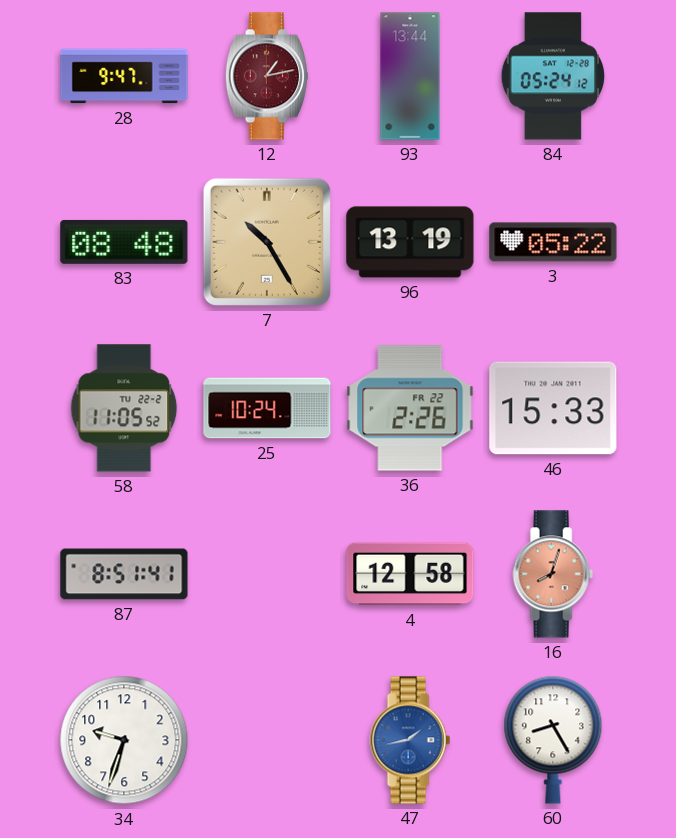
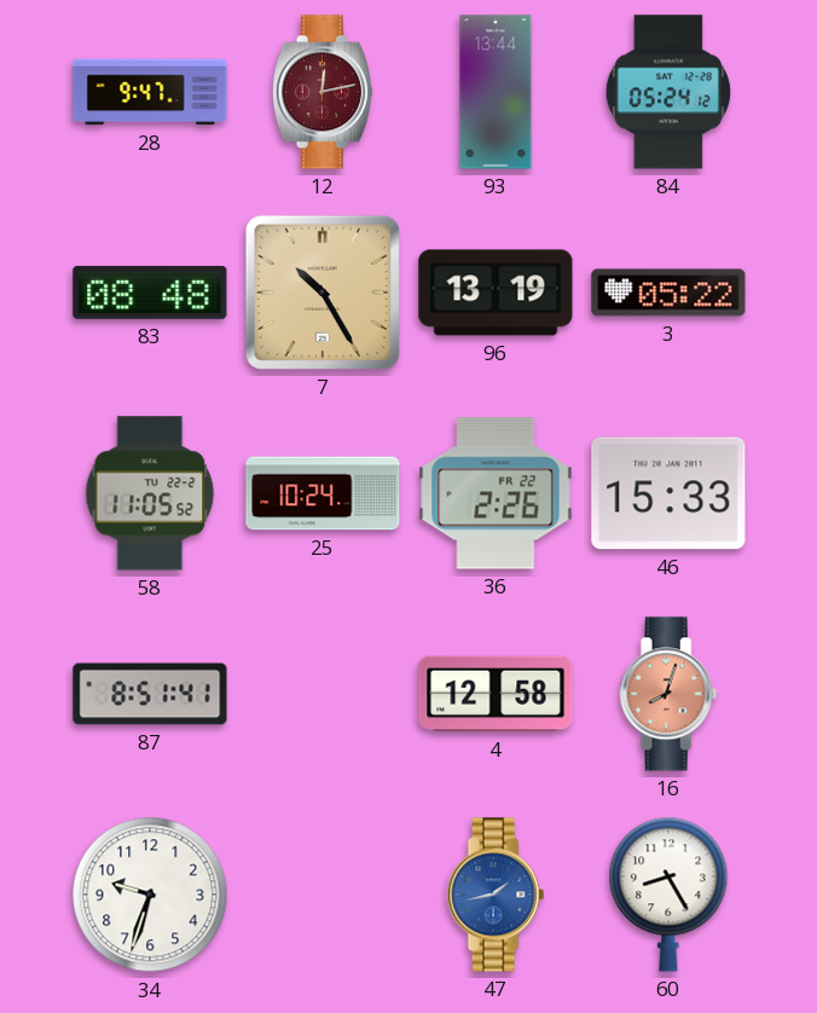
12: 1:13 -> 12:13 (323, 92)
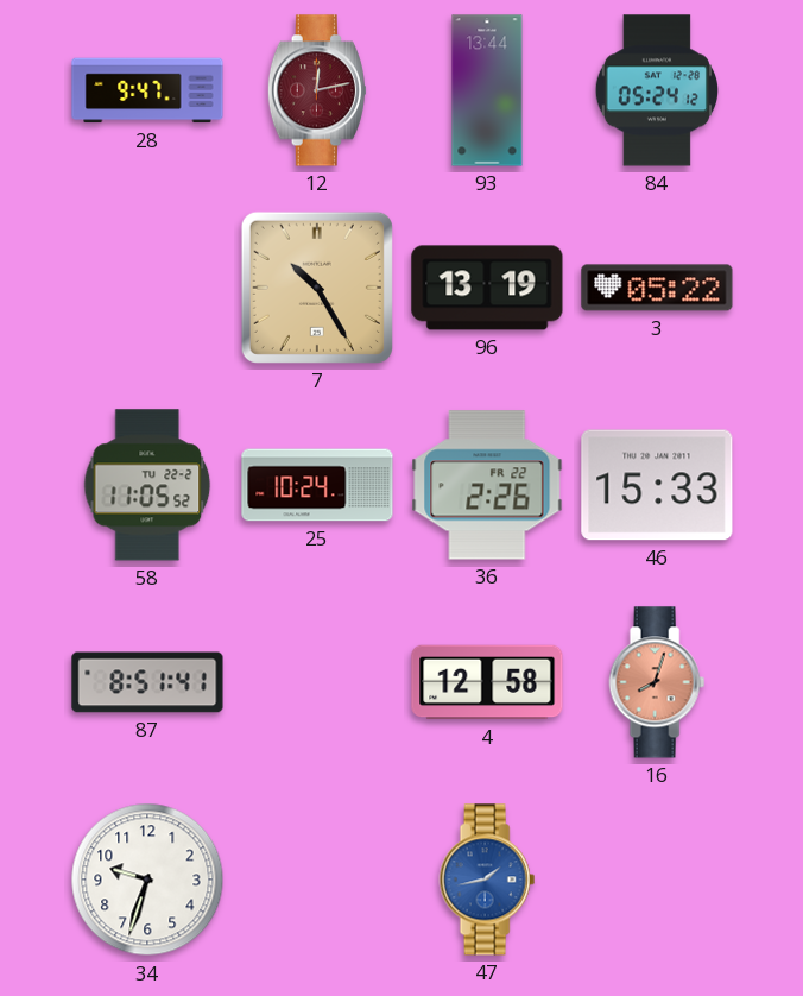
83: 08:48 -> none (150, 293)
60: 8:25 -> none (668, 895)
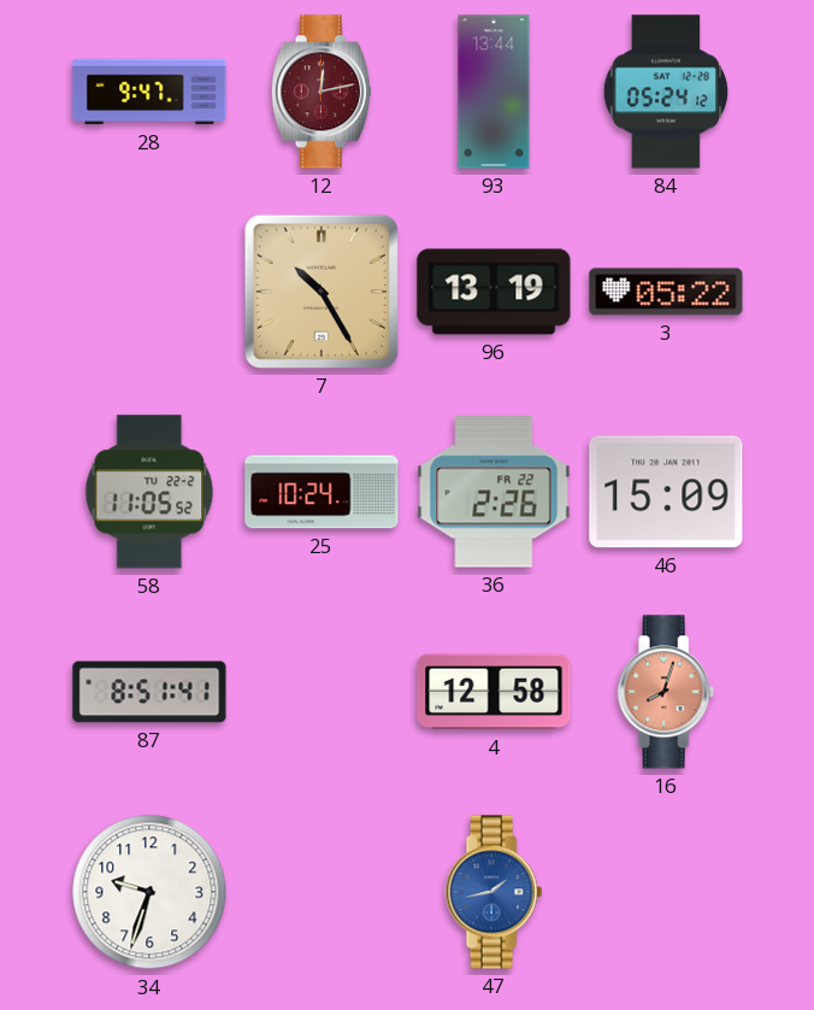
46: 15:33 -> 15:09 (666, 492)
